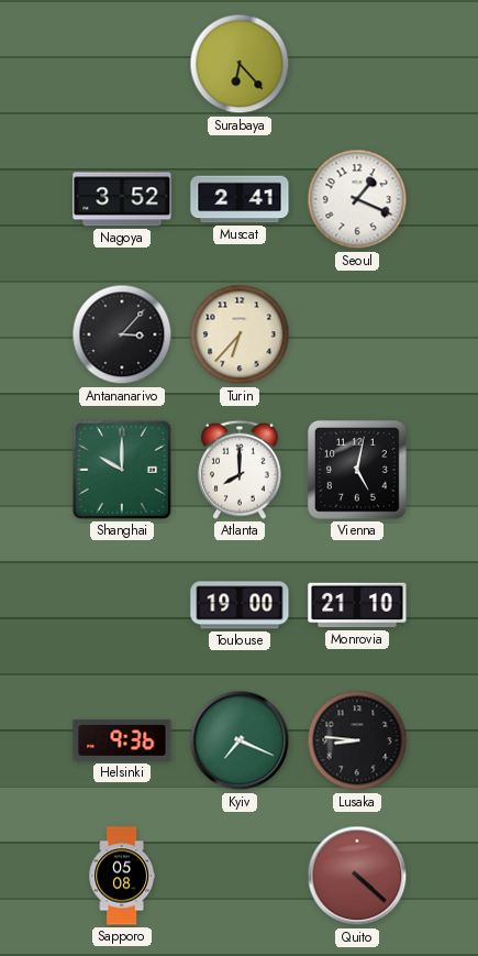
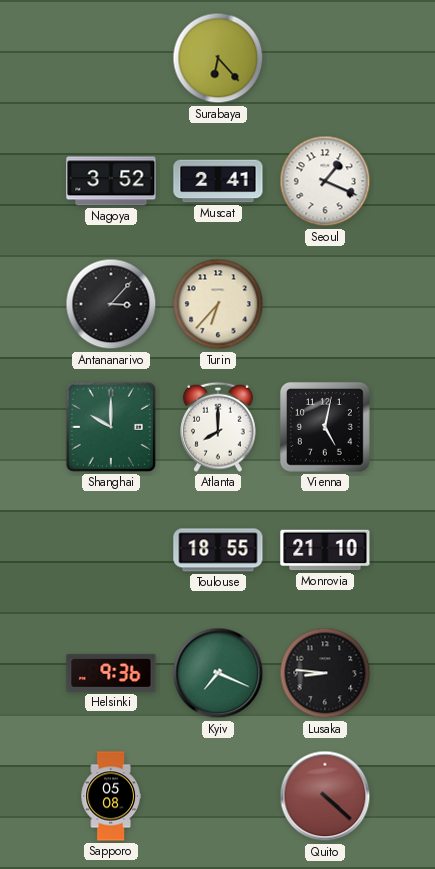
Toulouse: 19:00 -> 18:55 (218, 550)
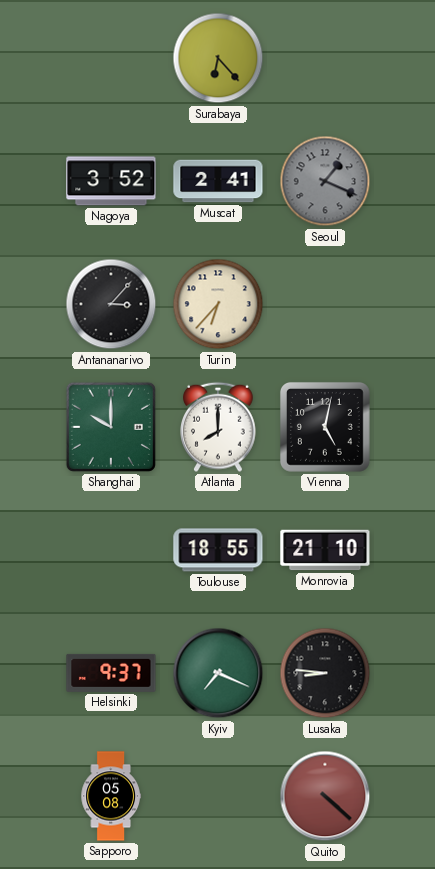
Seoul dial: white -> grey (325, 181)
Helsinki: 9:36 -> 9:37 (111, 673)
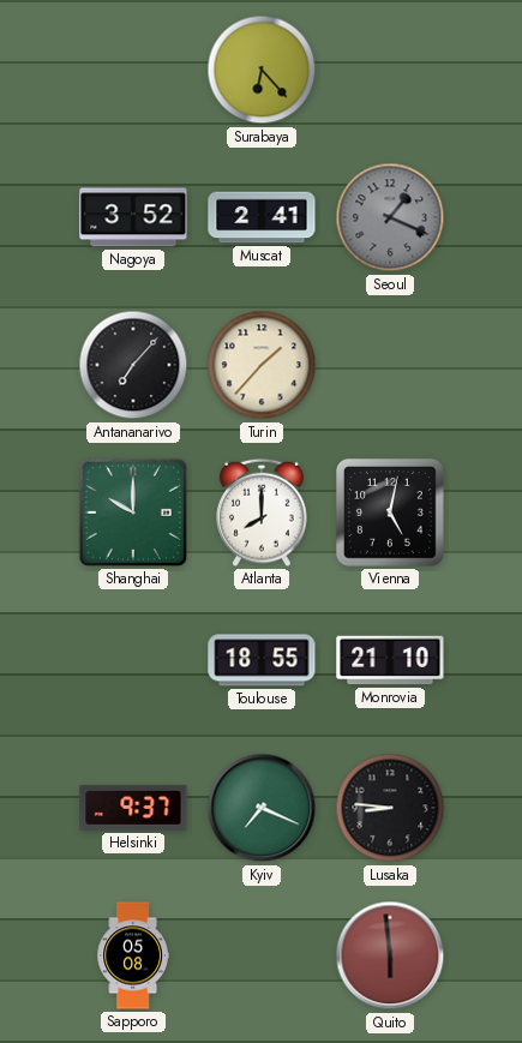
Antananarivo: 3:07 -> 7:07 (133, 365)
Turin: 6:37 -> 1:37 (262, 365)
Quito: 4:22 -> 5:59 (390, 955)
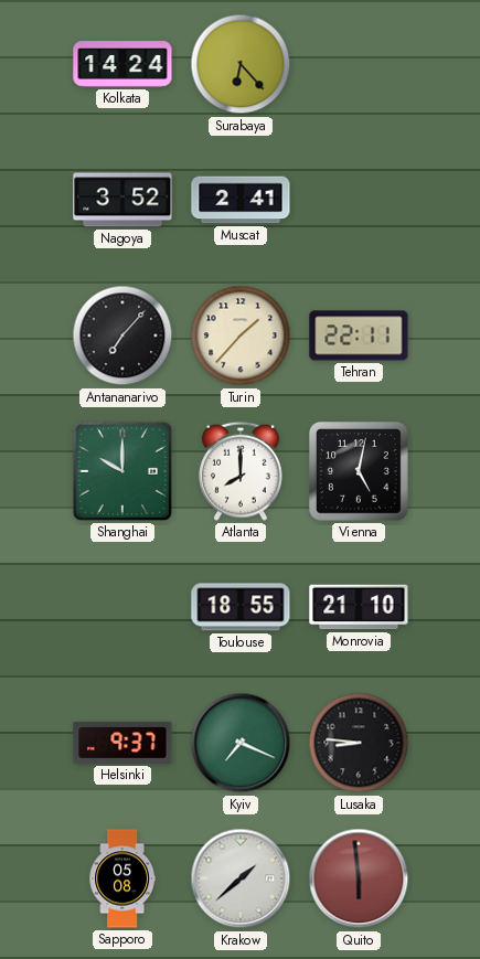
Kolkata: none -> 14:24 (122, 64)
Seoul: 1:19 -> none (390, 217)
Tehran: none -> 22:11 (359, 335)
Krakow: none -> 1:38 (241, 878)
